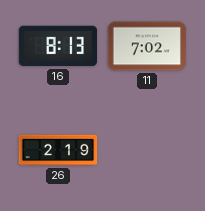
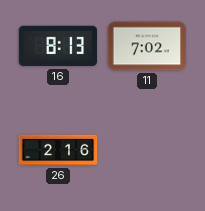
26: 2:19 -> 2:16 (58, 150)
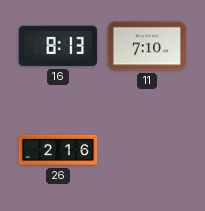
11: 7:02 -> 7:10 (147, 46)
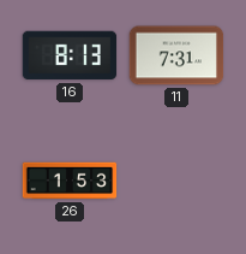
11: 7:10 -> 7:31 (176, 55)
26: 2:16 -> 1:53 (70, 181)
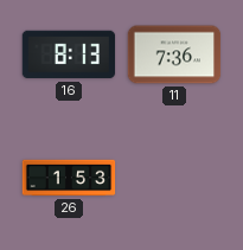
11: 7:31 -> 7:36 (174, 55)
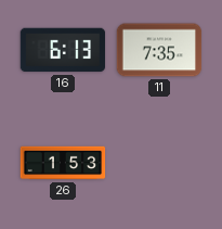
16: 8:13 -> 6:13 (63, 50)
11: 7:36 -> 7:35 (159, 50)
